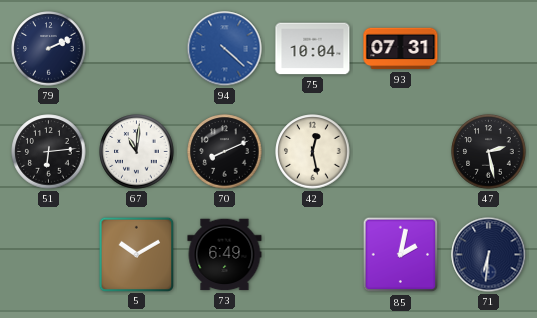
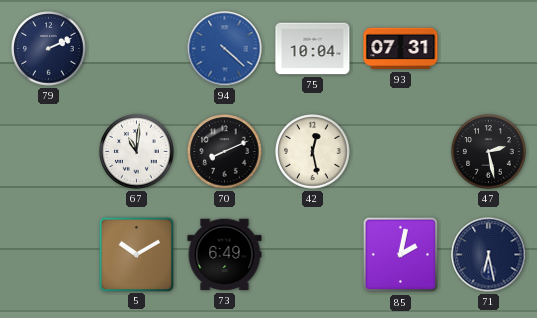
51: 6:14 -> none (49, 152)
71: 6:31 -> 6:28 (489, 255)
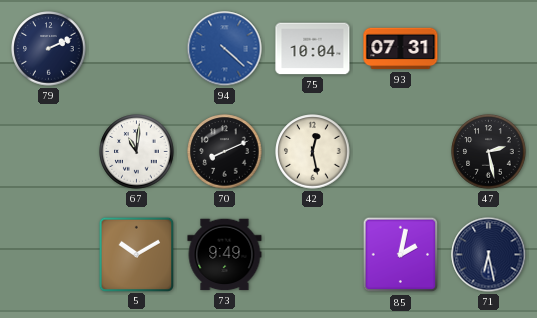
73: 6:49 -> 9:49 (225, 255)
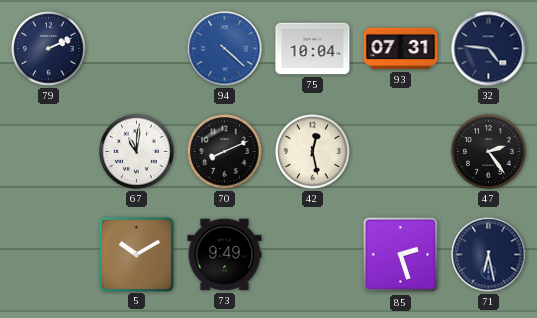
32: none -> 4:46 (489, 49)
47: 2:28 -> 2:24 (489, 152)
85: 2:02 -> 2:27 (401, 255)
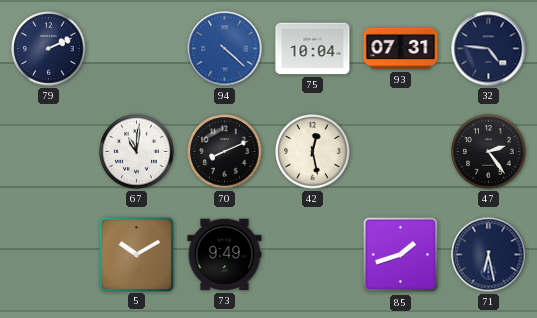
85: 2:27 -> 1:42 (401, 255)
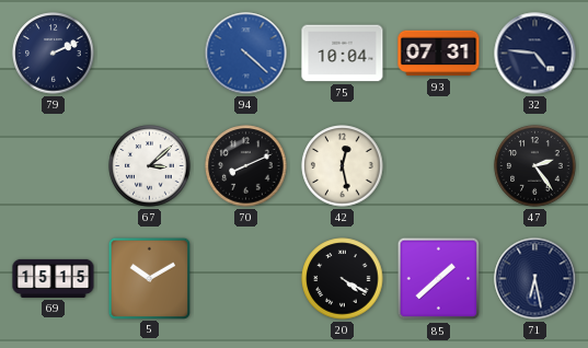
67: 11:01 -> 3:08 (150, 166)
69: none -> 15:15 (54, 278)
73: 9:49 -> none (225, 255)
20: none -> 4:20 (343, 279)
85: 1:42 -> 1:38 (439, 279)
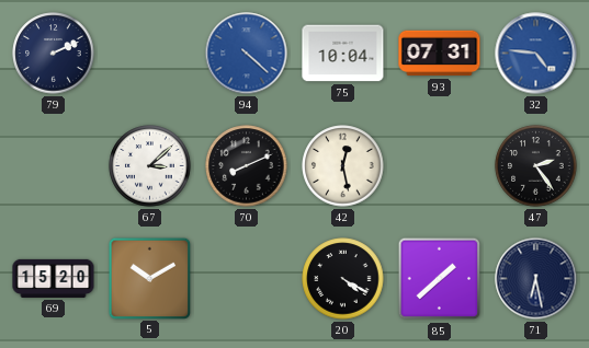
32 dial: navy -> blue (536, 54)
69: 15:15 -> 15:20 (54, 278)
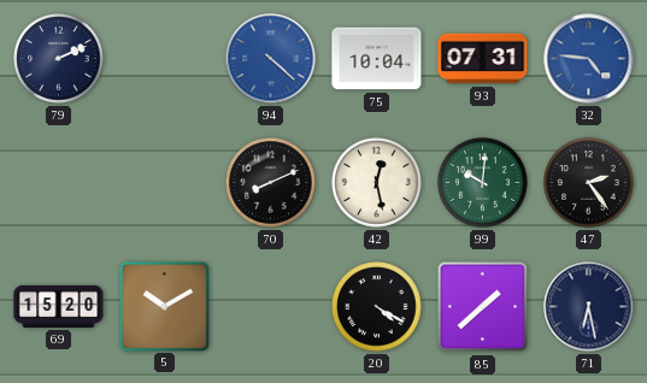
67: 3:08 -> none (150, 166)
99: none -> 10:01 (483, 183)
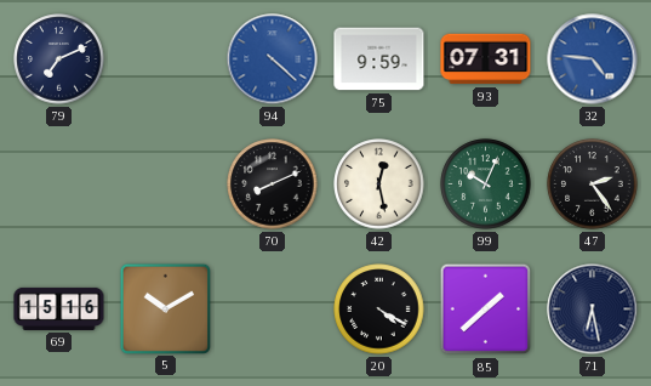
79: 2:11 -> 7:11 (59, 59)
75: 10:04 -> 9:59 (379, 59)
99: 10:01 -> 10:04 (486, 185)
69: 15:20 -> 15:16 (59, 308)
